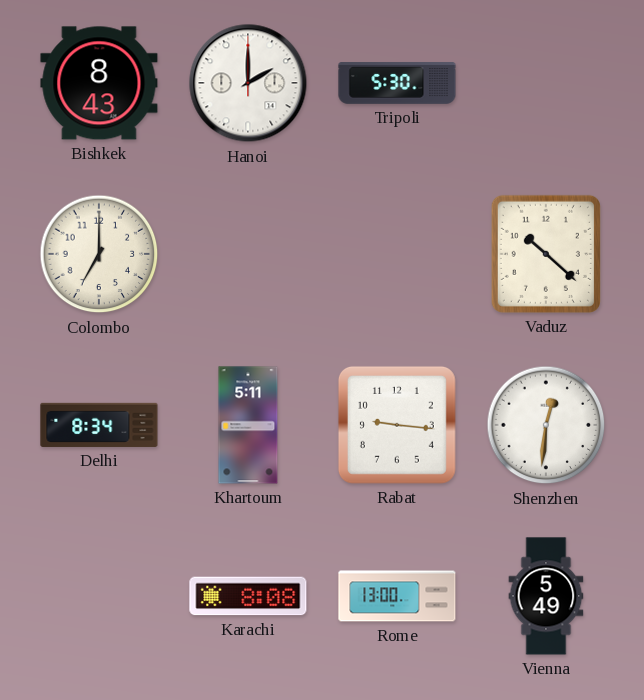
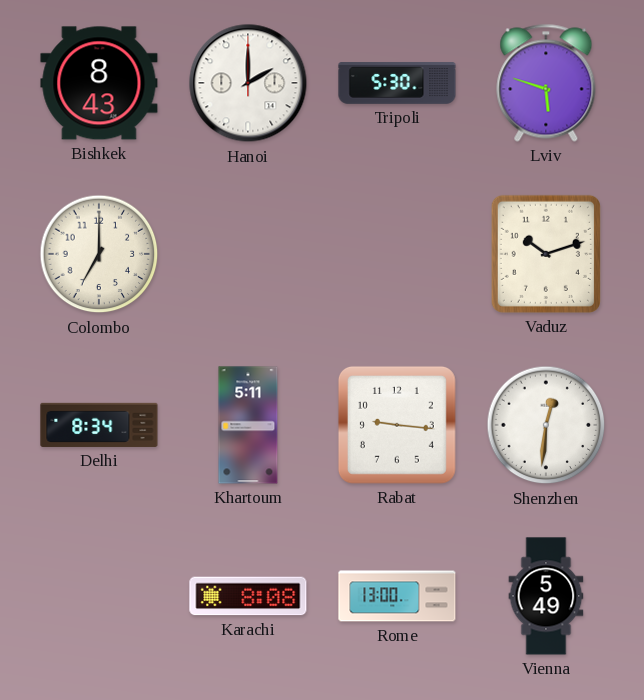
Lviv: none -> 5:48 (546, 83)
Vaduz: 10:22 -> 10:12 (546, 254)
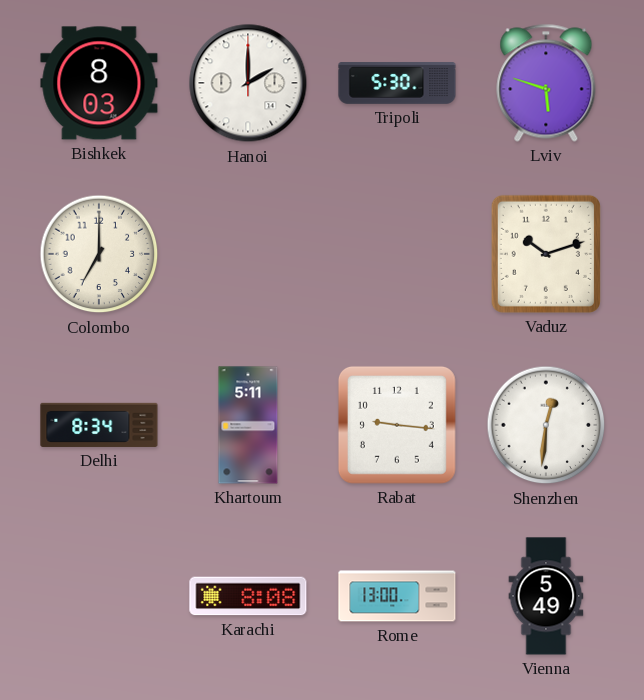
Bishkek: 8:43 -> 8:03 (99, 83)
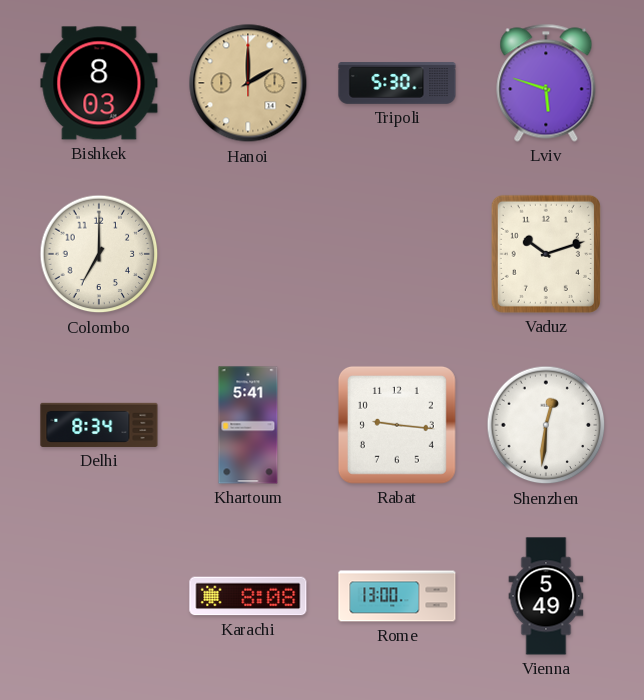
Hanoi dial: white -> champagne (248, 83)
Khartoum: 5:11 -> 5:41 (248, 425)
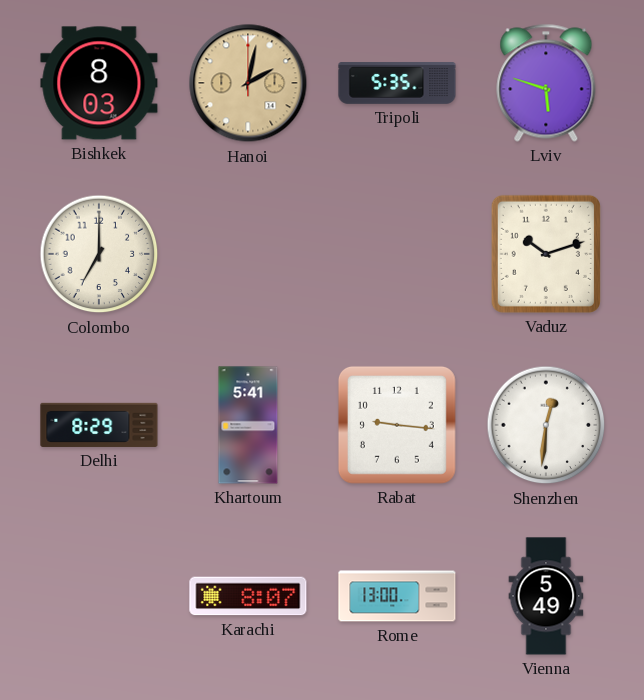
Hanoi: 2:00 -> 2:02 (248, 83)
Tripoli: 5:30 -> 5:35 (397, 83)
Delhi: 8:34 -> 8:29 (99, 425)
Karachi: 8:08 -> 8:07 (248, 596)
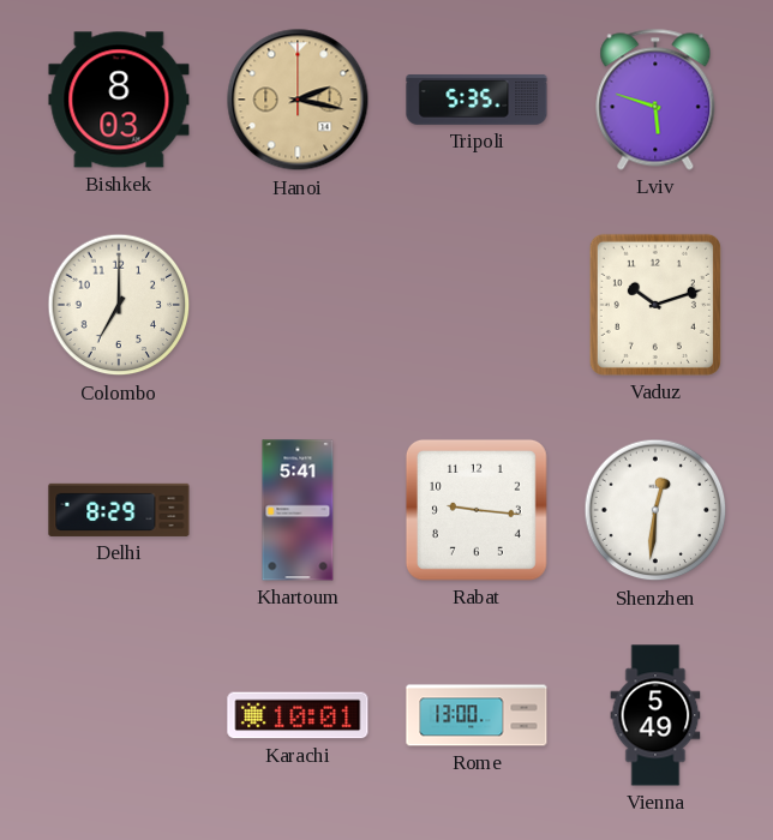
Hanoi: 2:02 -> 2:17 (298, 100)
Karachi: 8:07 -> 10:01 (298, 715)
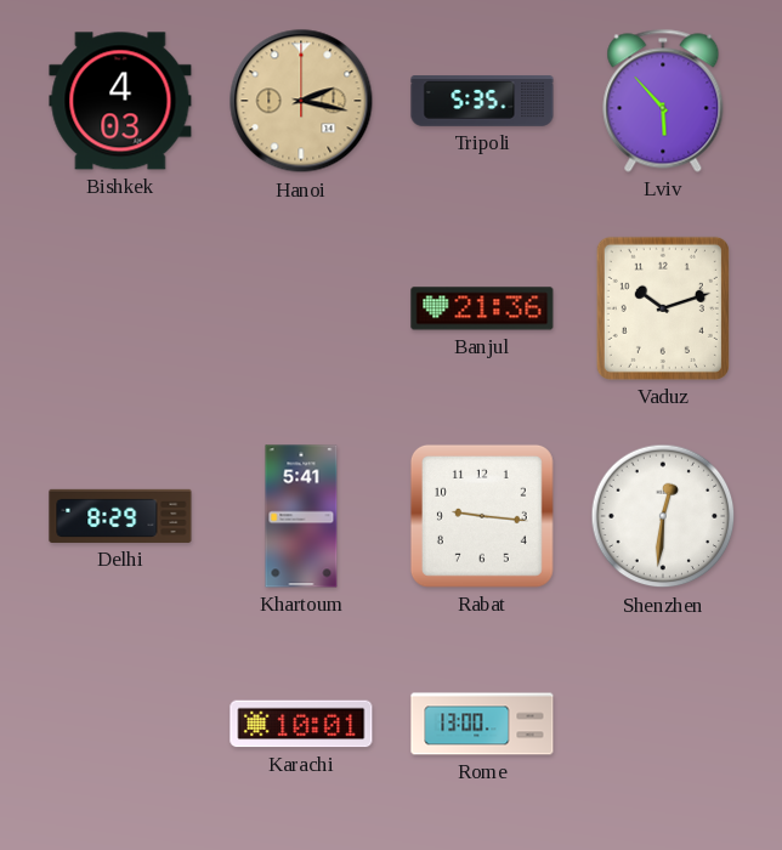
Bishkek: 8:03 -> 4:03 (120, 101)
Lviv: 5:48 -> 5:53 (663, 101)
Colombo: 7:00 -> none (119, 305)
Banjul: none -> 21:36 (482, 308)
Vienna: 5:49 -> none (655, 715)
